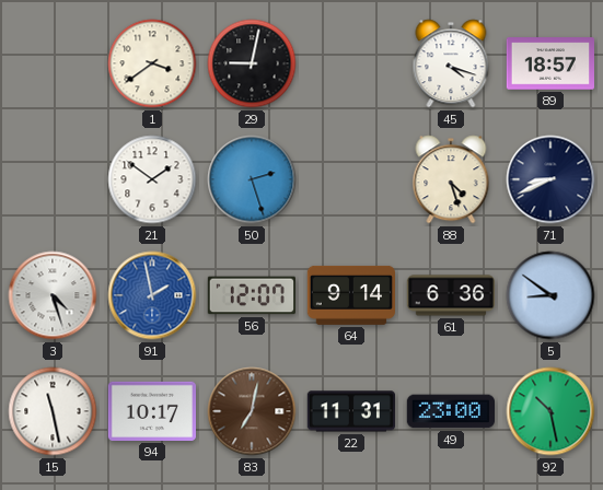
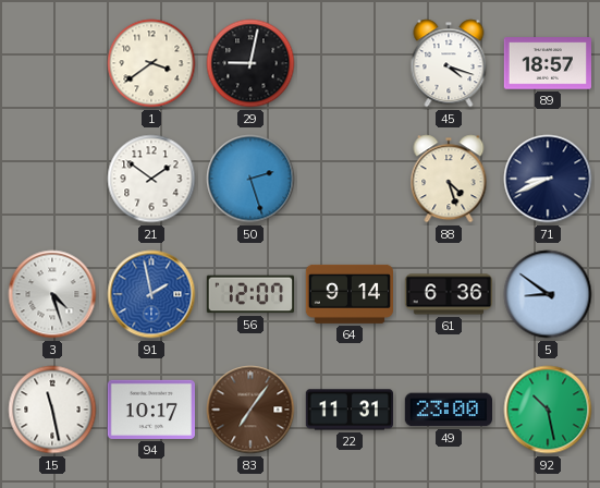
83: 7:02 -> 7:06 (250, 410)
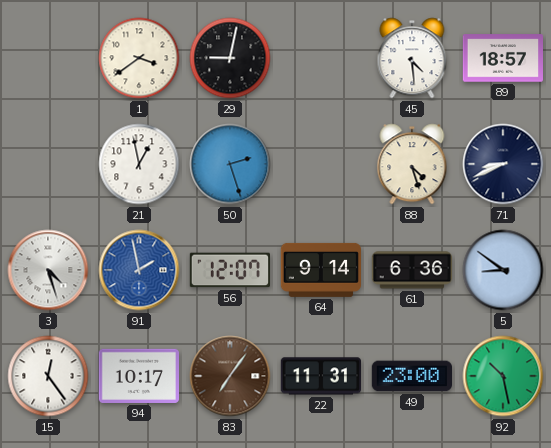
45: 4:18 -> 4:29 (412, 58)
21: 1:51 -> 12:58 (139, 164)
15: 11:28 -> 12:24 (48, 376)
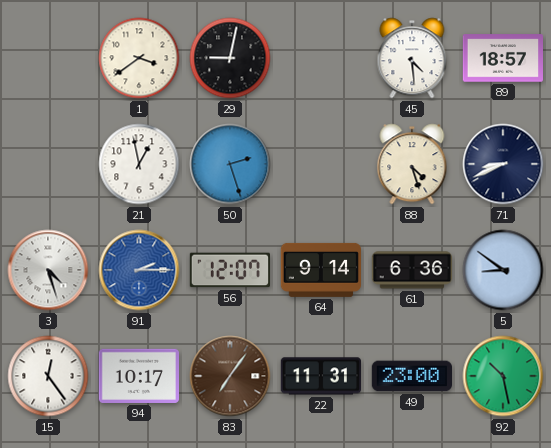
91: 1:58 -> 2:15 (139, 270)
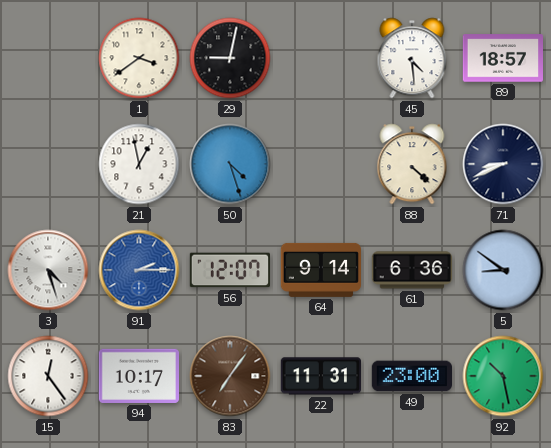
50: 2:27 -> 4:27 (230, 164)
88: 4:27 -> 4:22 (412, 164)
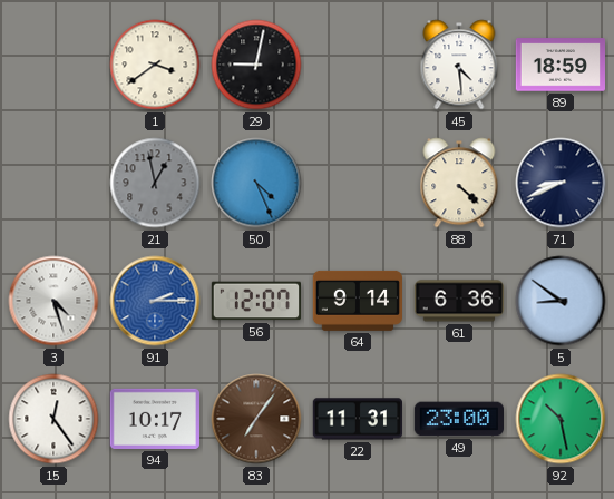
89: 18:57 -> 18:59 (559, 65)
21 dial: white -> grey (155, 183)
50: 4:27 -> 4:26 (256, 183)
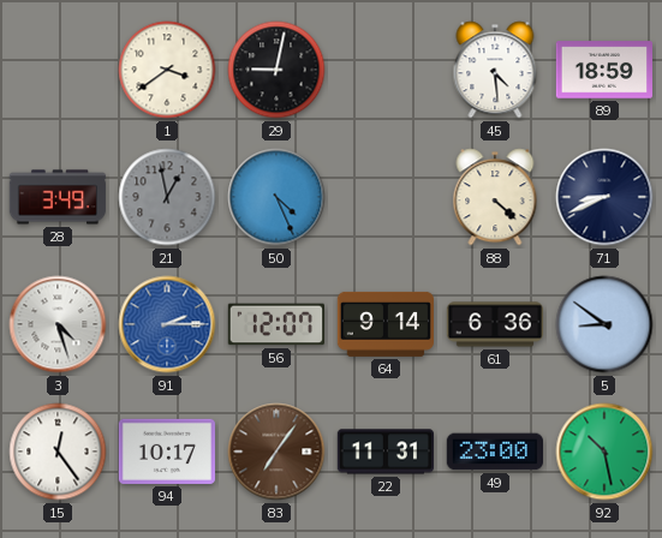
28: none -> 3:49 (58, 197)
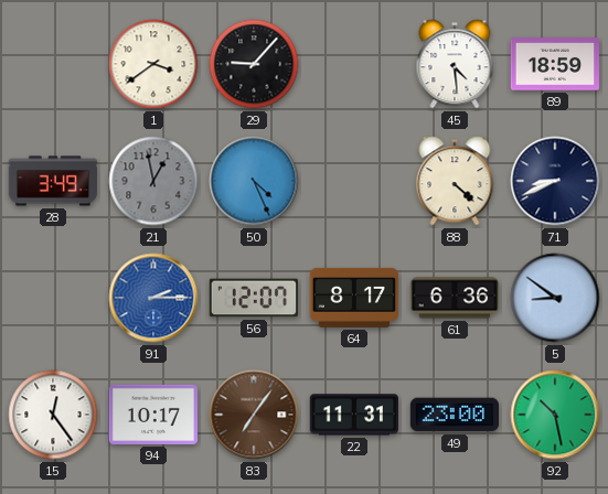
29: 9:02 -> 9:07 (254, 64)
3: 4:27 -> none (58, 324)
64: 9:14 -> 8:17 (354, 298)
